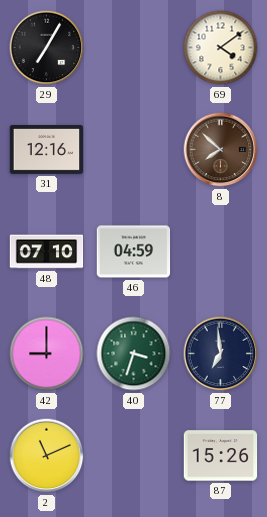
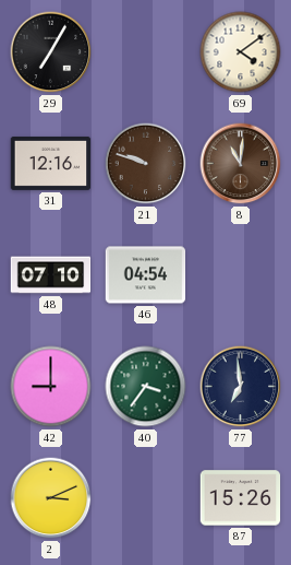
21: none -> 9:48 (146, 164)
8: 7:52 -> 11:01 (241, 164)
46: 04:59 -> 04:54 (146, 275)
40: 3:33 -> 3:36 (146, 387)
2: 11:11 -> 3:11 (51, 498)
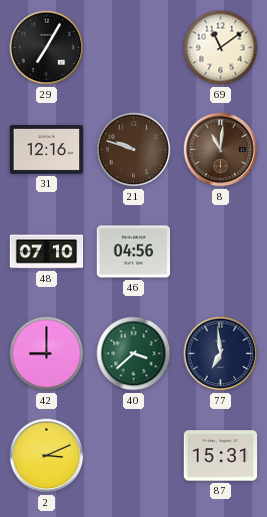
69: 4:09 -> 11:09 (221, 48)
46: 04:54 -> 04:56 (134, 252)
40: 3:36 -> 3:38 (134, 354)
87: 15:26 -> 15:31 (221, 456)
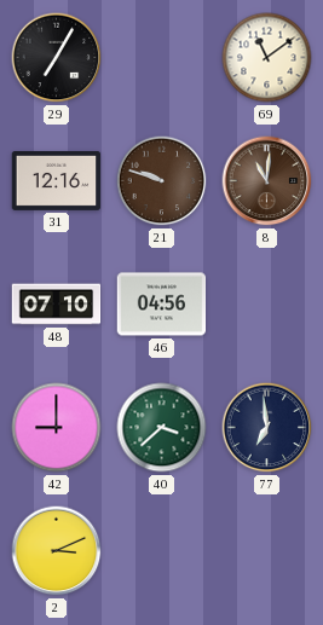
87: 15:31 -> none (221, 456)
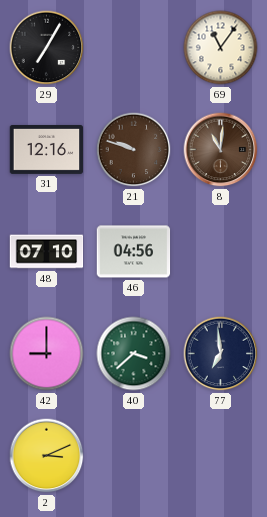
69: 11:09 -> 11:06 (221, 48)
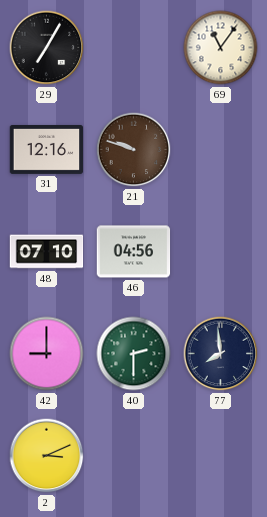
8: 11:01 -> none (221, 150)
40: 3:38 -> 2:30 (134, 354)
77: 6:59 -> 7:59 (221, 354)
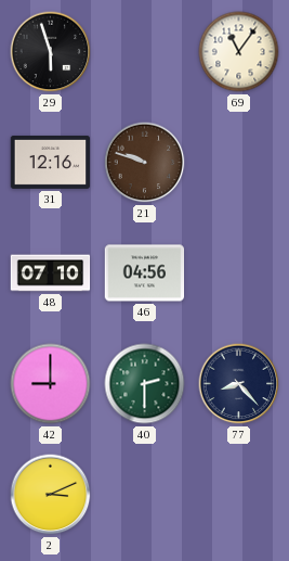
29: 7:05 -> 5:57 (51, 52)
77: 7:59 -> 8:23 (239, 384)
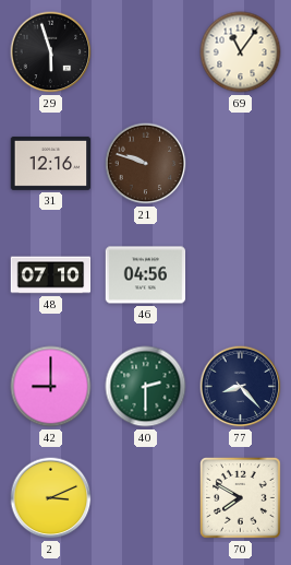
70: none -> 7:50 (241, 498)
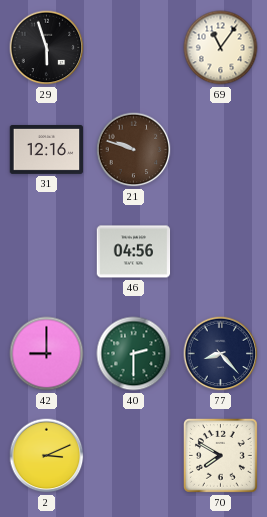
48: 07:10 -> none (51, 275)
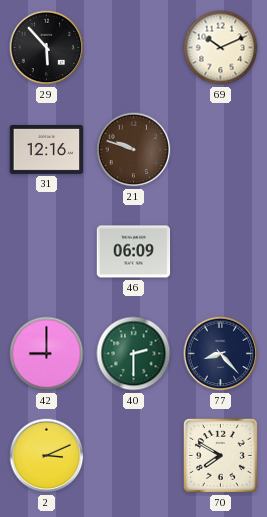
29: 5:57 -> 5:53 (47, 48)
69: 11:06 -> 10:11 (221, 48)
46: 04:56 -> 06:09 (134, 252)
